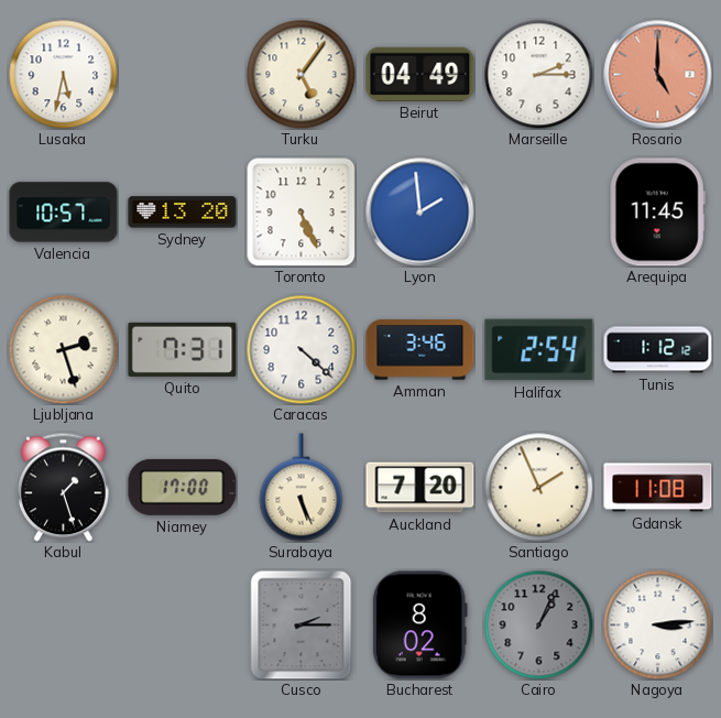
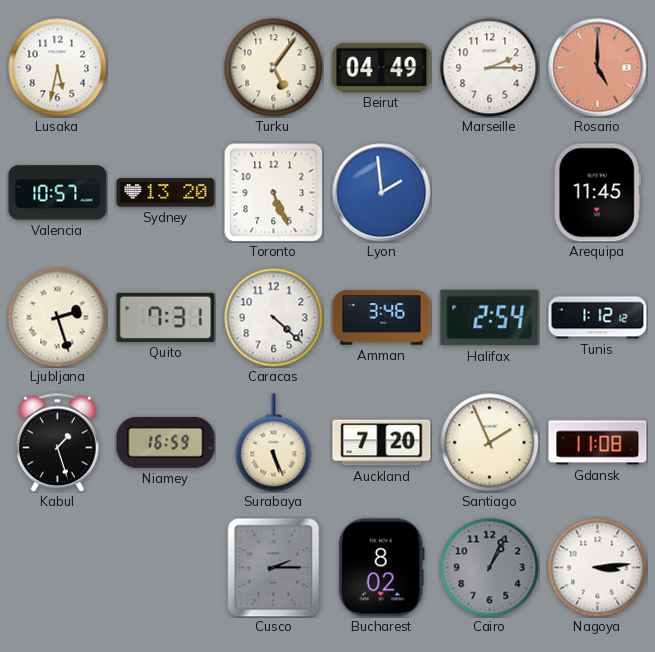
Niamey: 17:00 -> 16:59 (166, 442)
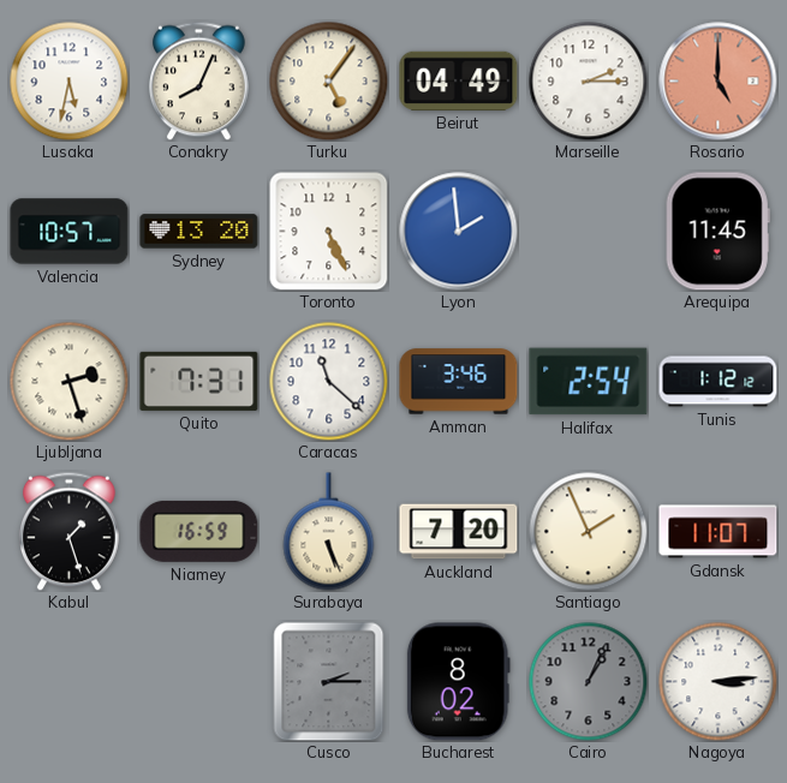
Conakry: none -> 8:04 (199, 80)
Caracas: 4:22 -> 11:22 (329, 382)
Gdansk: 11:08 -> 11:07 (719, 532)
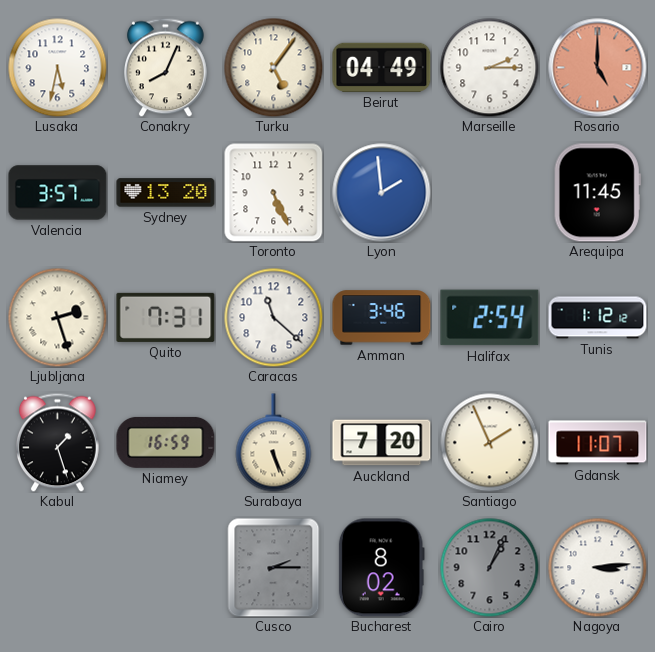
Valencia: 10:57 -> 3:57 (58, 193)
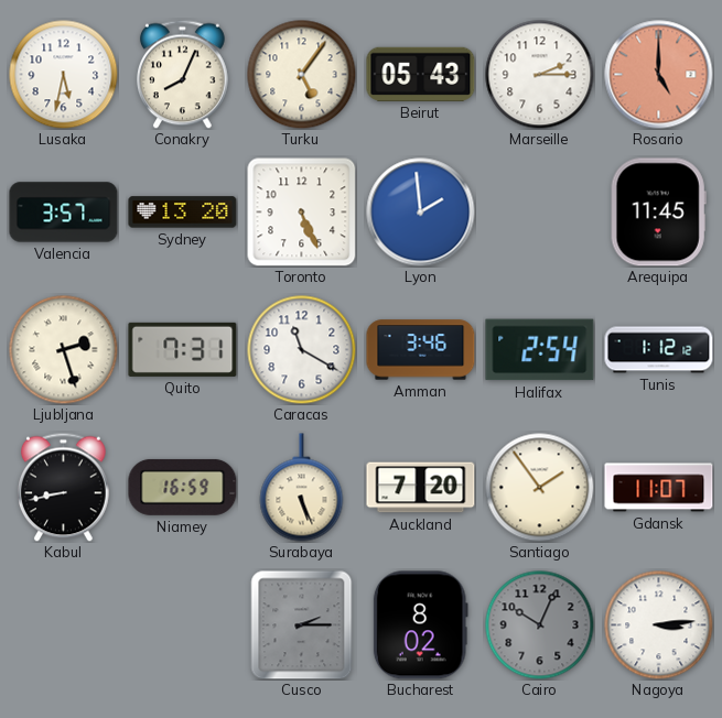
Beirut: 04:49 -> 05:43 (421, 74)
Caracas: 11:22 -> 11:20 (302, 350)
Kabul: 1:27 -> 8:43 (64, 487)
Santiago: 1:56 -> 1:54 (540, 488)
Cairo: 1:04 -> 10:04 (540, 625)
